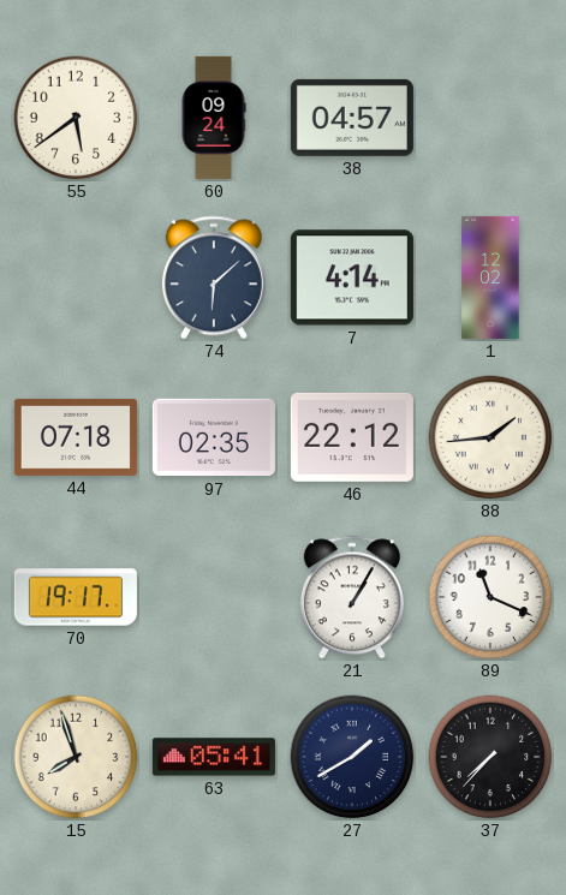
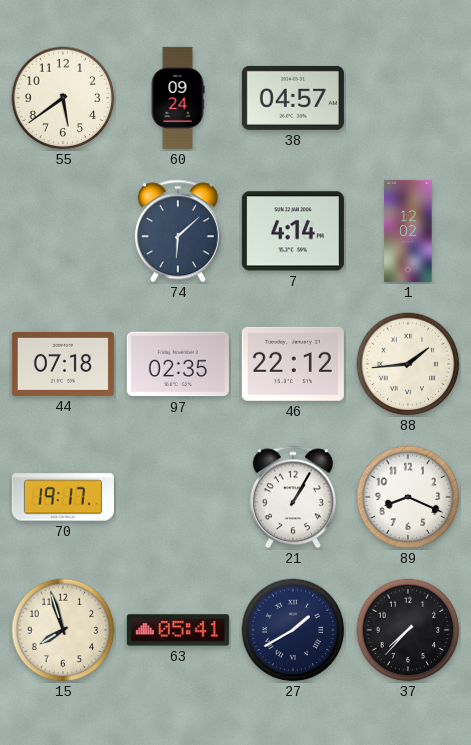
89: 11:19 -> 8:19 (408, 497)
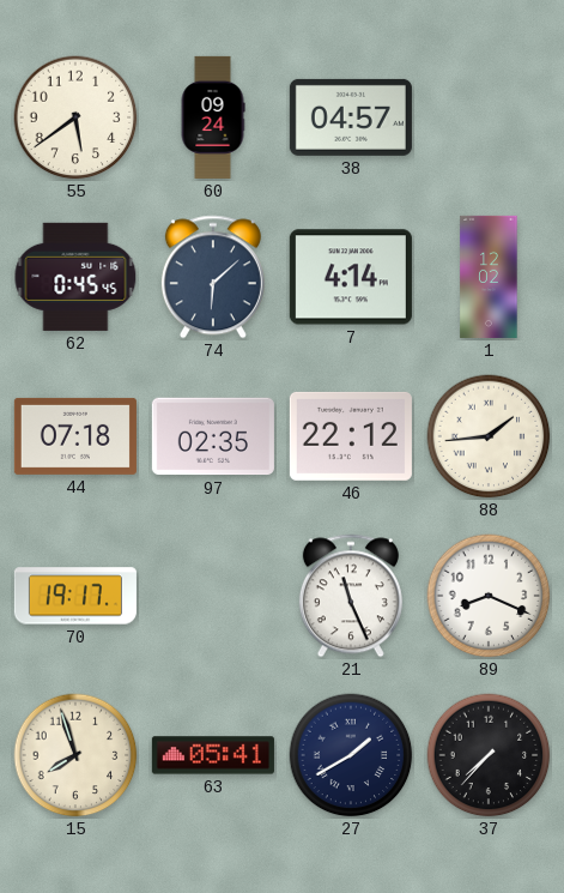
62: none -> 0:45 (75, 277)
21: 1:05 -> 11:26 (351, 596)
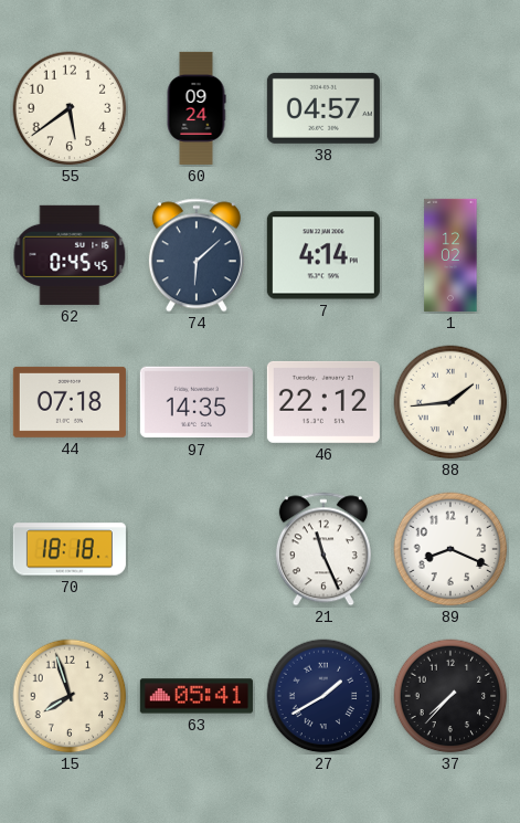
97: 02:35 -> 14:35 (197, 402)
70: 19:17 -> 18:18 (70, 549)
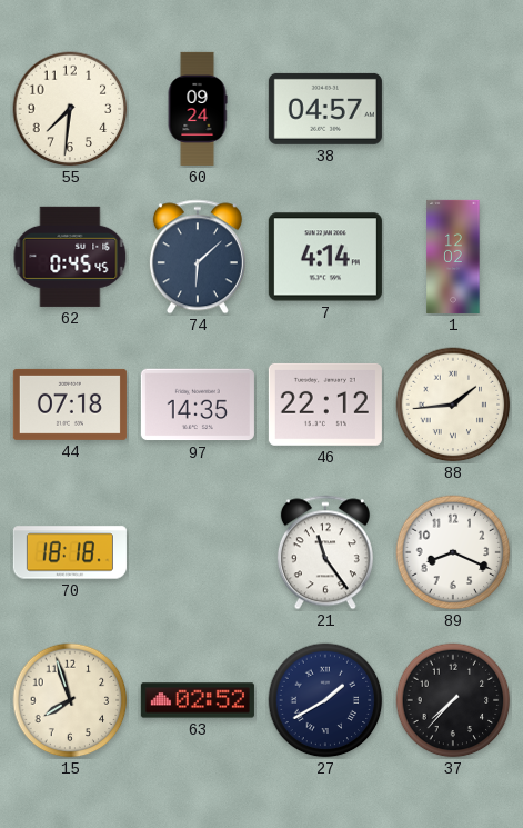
55: 5:39 -> 7:31 (70, 109)
21: 11:26 -> 11:24 (325, 552)
63: 05:41 -> 02:52 (198, 700)
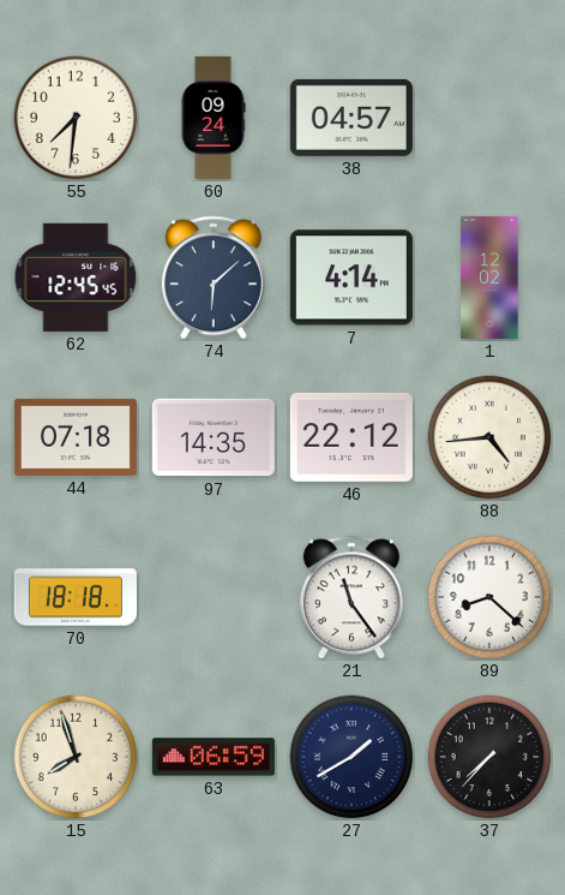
62: 0:45 -> 12:45 (76, 278)
88: 1:44 -> 4:44 (489, 437)
89: 8:19 -> 8:22 (489, 597)
63: 02:52 -> 06:59 (214, 757)
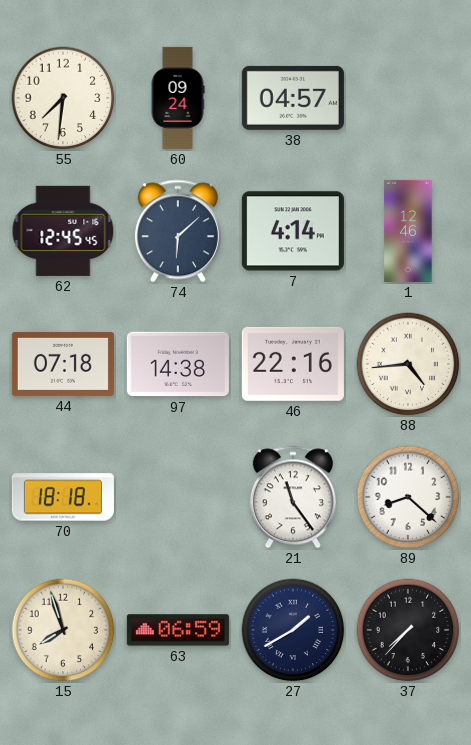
1: 12:02 -> 12:46 (408, 231)
97: 14:35 -> 14:38 (178, 364)
46: 22:12 -> 22:16 (293, 364)
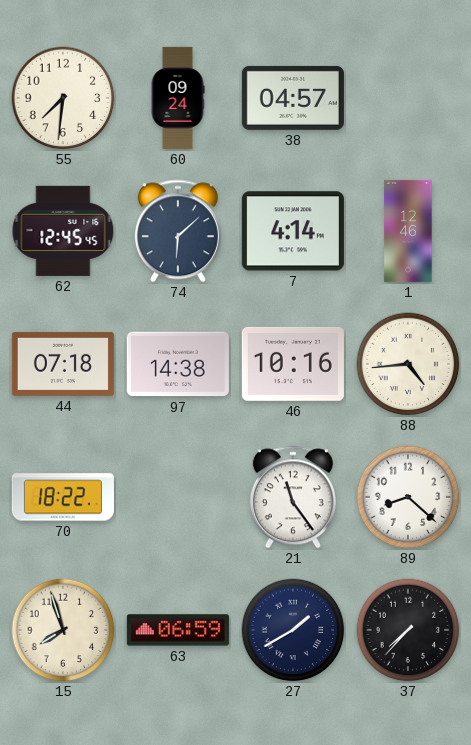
46: 22:16 -> 10:16 (293, 364)
70: 18:18 -> 18:22 (63, 497)
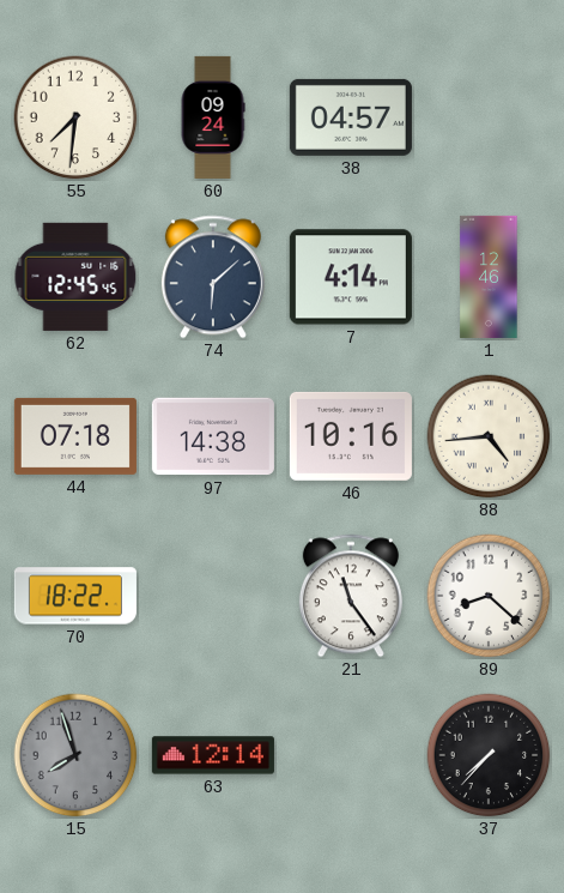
15 dial: cream -> grey (75, 755)
63: 06:59 -> 12:14 (213, 755)
27: 1:40 -> none (293, 630)
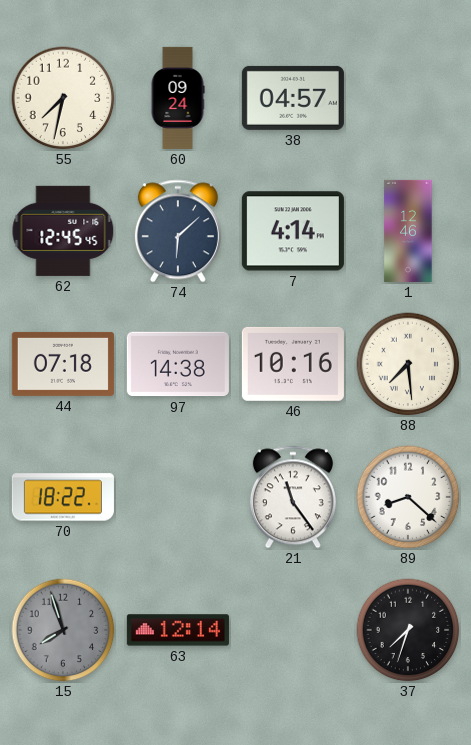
55: 7:31 -> 7:32 (63, 98)
88: 4:44 -> 7:29 (408, 364)
37: 7:37 -> 7:33 (408, 630)
